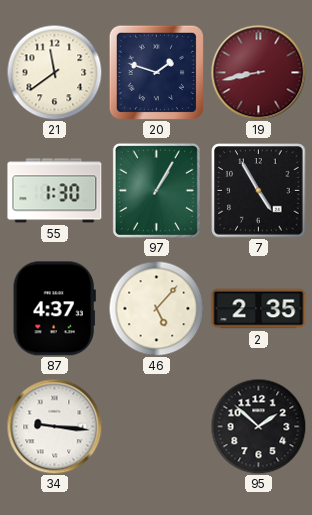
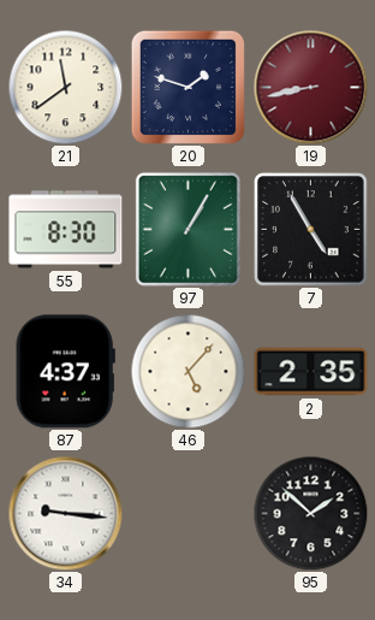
55: 1:30 -> 8:30 (66, 230)
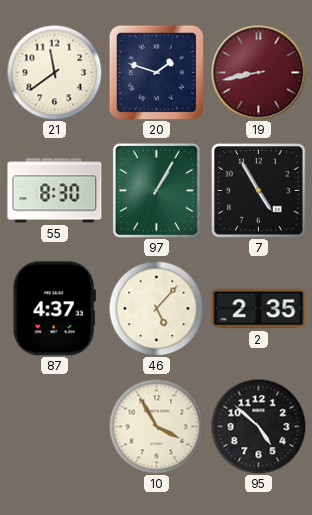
34: 9:16 -> none (65, 513)
10: none -> 3:55 (156, 426)
95: 1:52 -> 4:52 (258, 426)
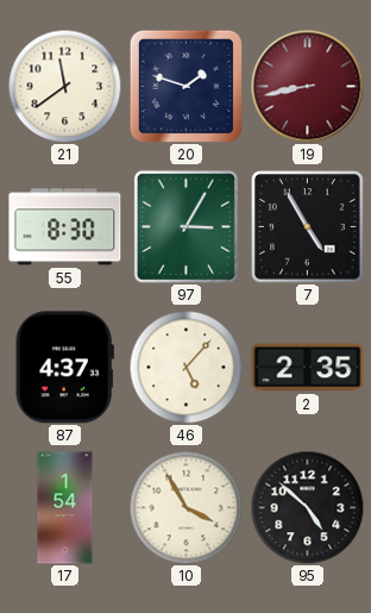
97: 1:05 -> 3:05 (185, 226)
17: none -> 1:54 (65, 508)
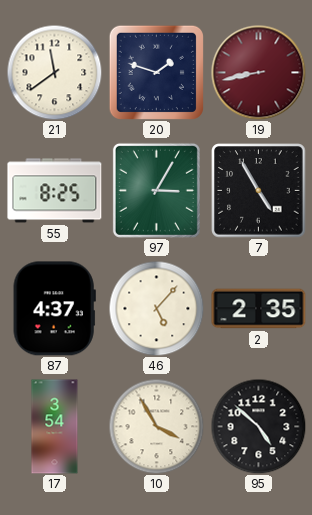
55: 8:30 -> 8:25 (55, 191)
17: 1:54 -> 3:54 (55, 427)
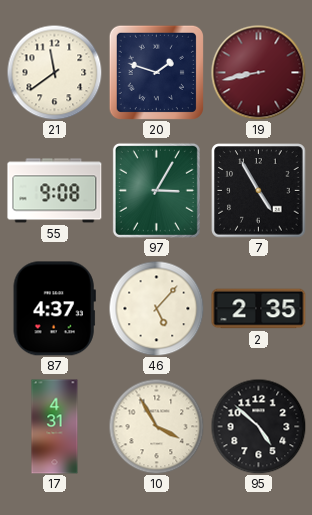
55: 8:25 -> 9:08 (55, 191)
17: 3:54 -> 4:31 (55, 427)
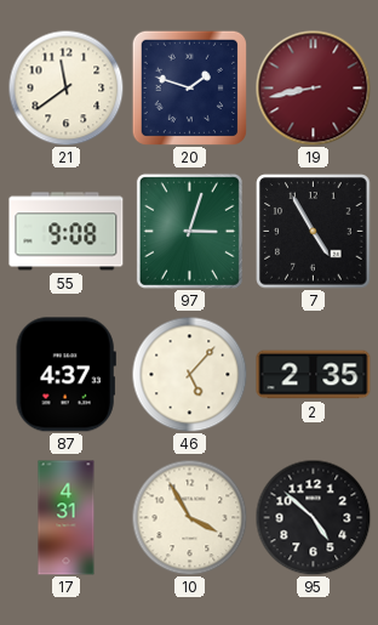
97: 3:05 -> 3:03 (189, 231)
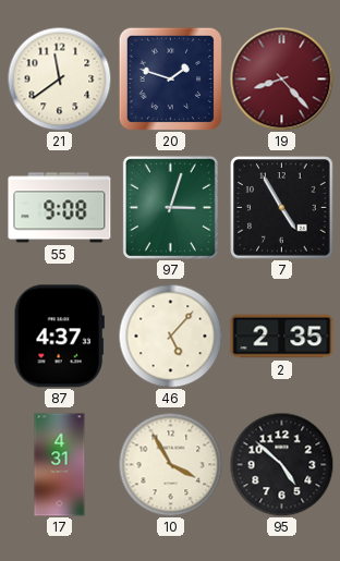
19: 8:43 -> 8:23 (281, 78)
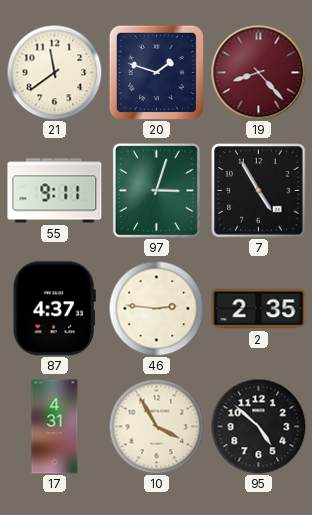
55: 9:08 -> 9:11 (55, 191)
46: 5:07 -> 2:46 (156, 308)
